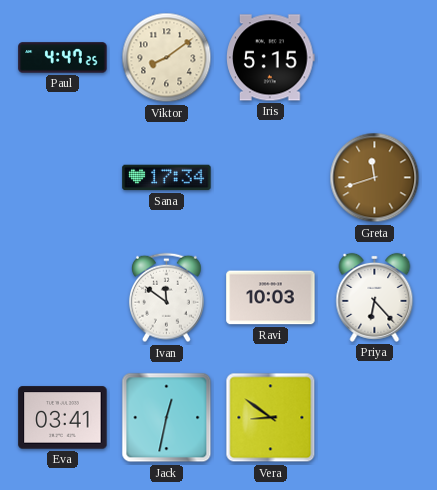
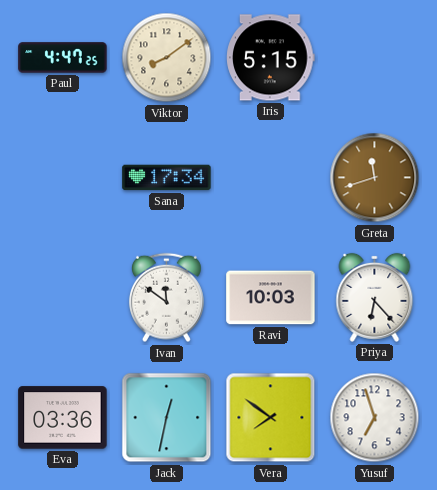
Eva: 03:41 -> 03:36 (63, 418)
Vera: 8:51 -> 7:51 (271, 418)
Yusuf: none -> 6:57 (375, 418)
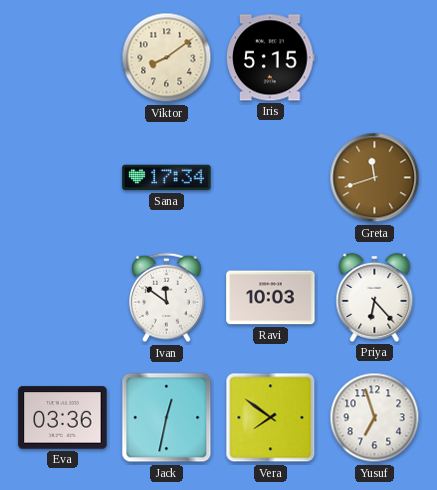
Paul: 4:47 -> none (63, 58)
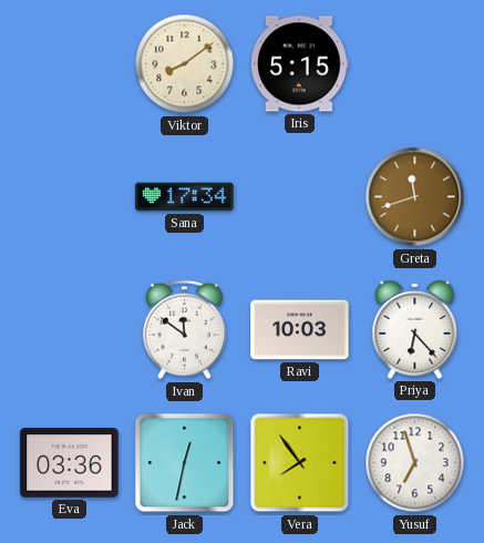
Vera: 7:51 -> 7:54 (300, 463)
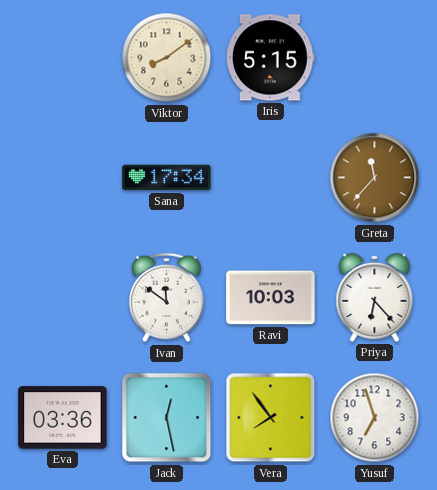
Greta: 11:42 -> 11:37 (375, 178)
Jack: 12:32 -> 12:28 (167, 418)
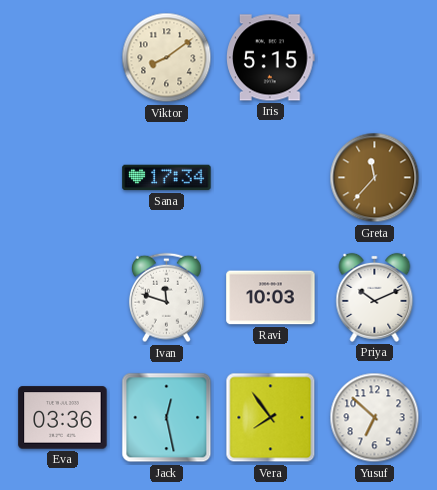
Ivan: 11:51 -> 11:48 (167, 298)
Priya: 6:23 -> 10:11 (375, 297)
Yusuf: 6:57 -> 6:52 (375, 418)
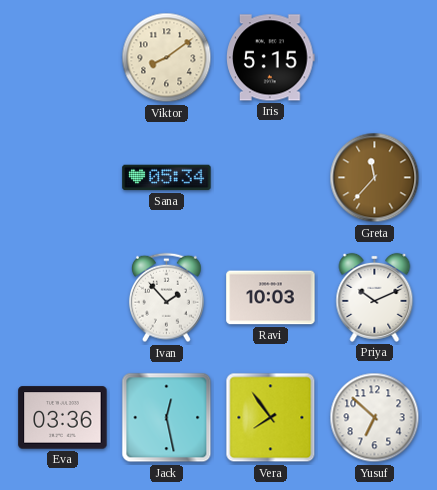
Sana: 17:34 -> 05:34 (167, 178)
Ivan: 11:48 -> 1:53 (167, 298)
